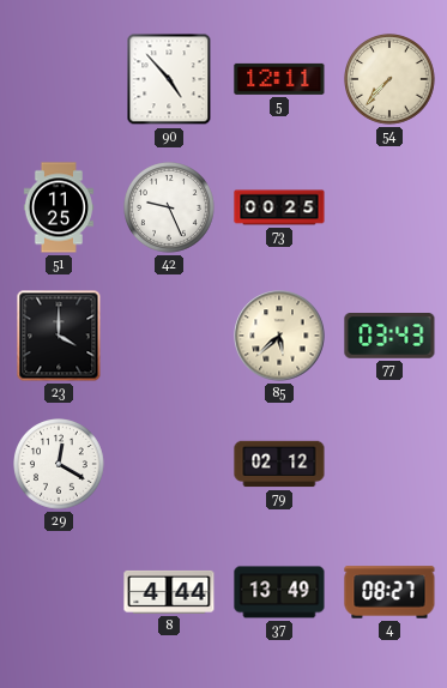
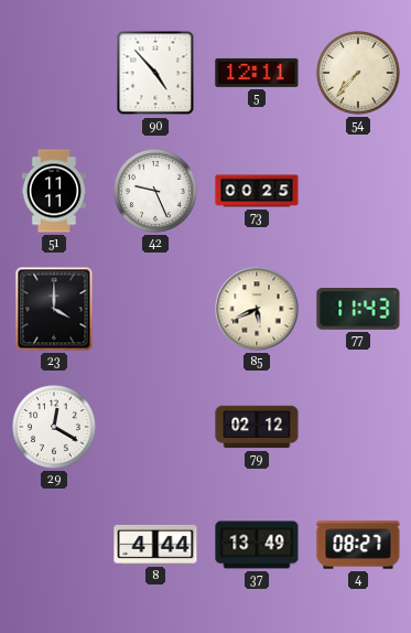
51: 11:25 -> 11:11 (54, 191)
85: 5:38 -> 5:41 (257, 309)
77: 03:43 -> 11:43 (358, 310)
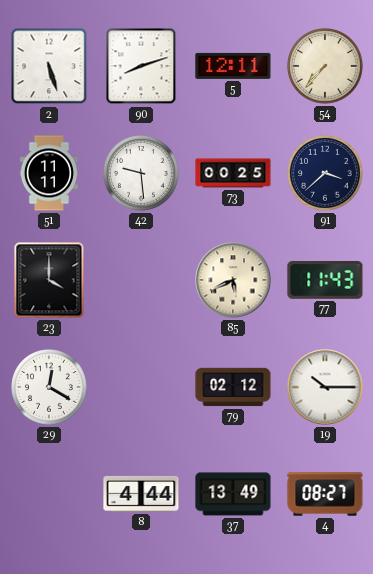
2: none -> 5:27 (49, 66)
90: 4:53 -> 8:12 (141, 66)
42: 9:26 -> 9:29 (141, 173)
91: none -> 3:38 (325, 173)
19: none -> 10:15 (325, 387)
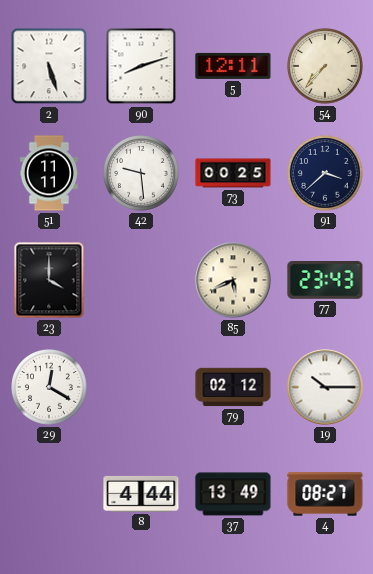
77: 11:43 -> 23:43 (325, 281)
